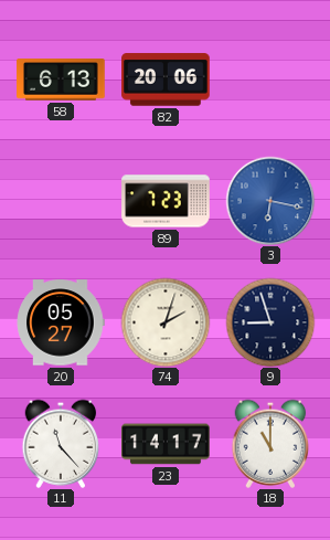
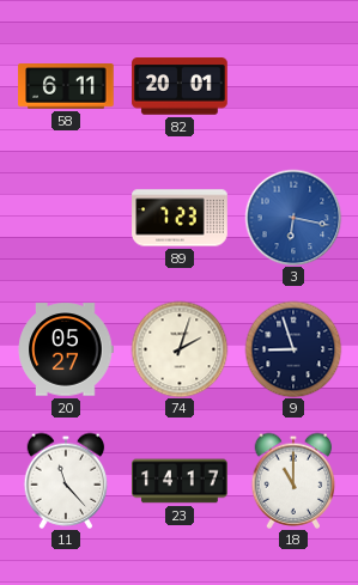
58: 6:13 -> 6:11 (66, 86)
82: 20:06 -> 20:01 (180, 86)
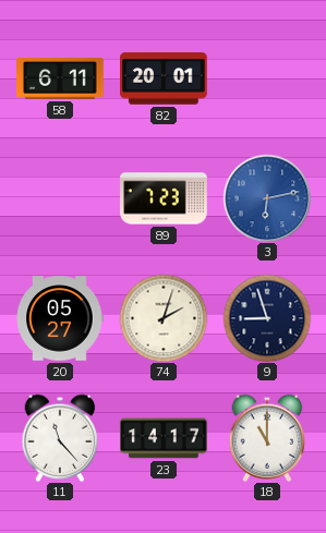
3: 6:17 -> 6:13 (267, 198)
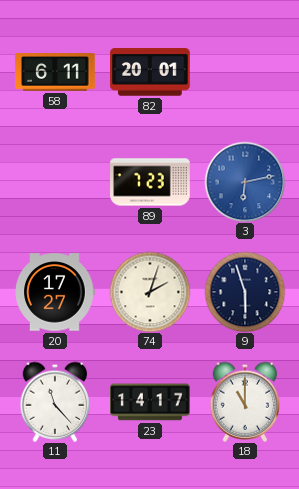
20: 05:27 -> 17:27 (55, 292)
9: 8:57 -> 5:57 (245, 292)
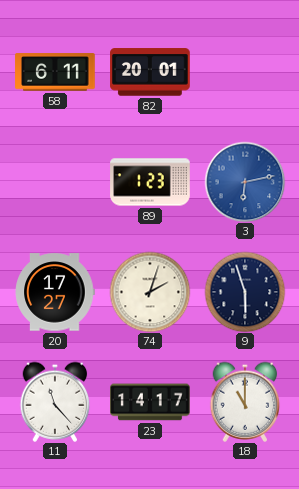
89: 7:23 -> 1:23 (150, 182)
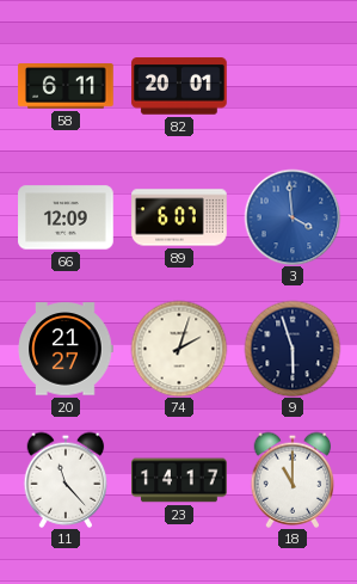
66: none -> 12:09 (66, 217)
89: 1:23 -> 6:07 (179, 217)
3: 6:13 -> 3:59 (293, 217)
20: 17:27 -> 21:27 (66, 349)
